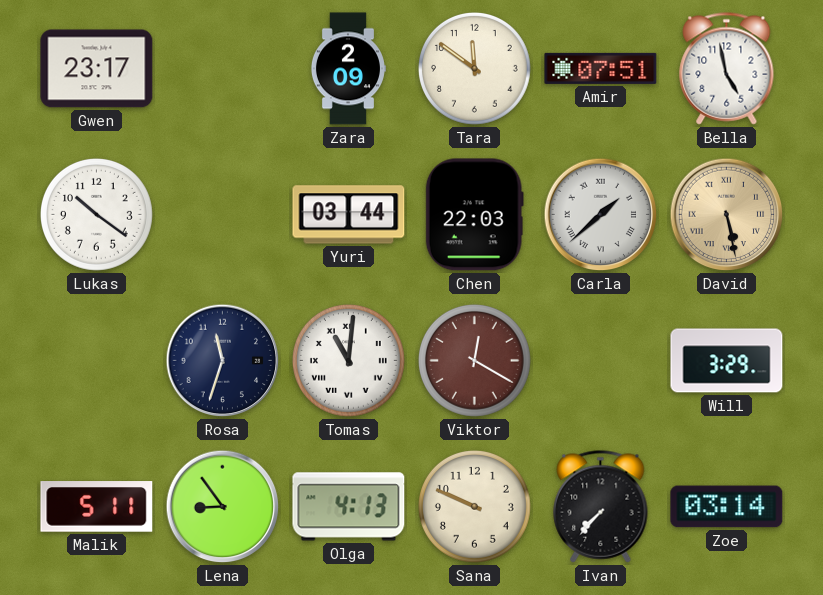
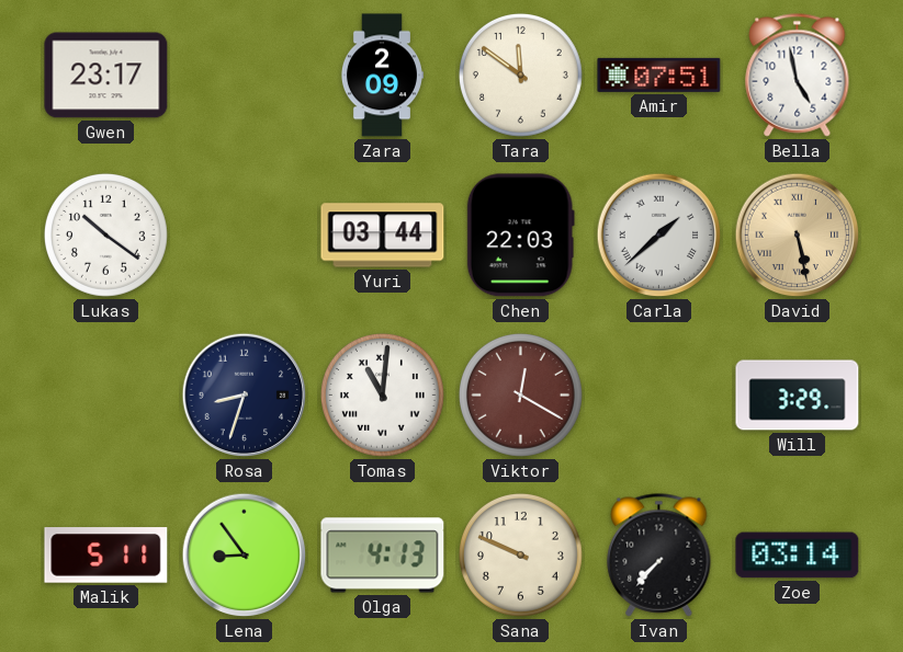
Rosa: 11:33 -> 8:33 (245, 396)
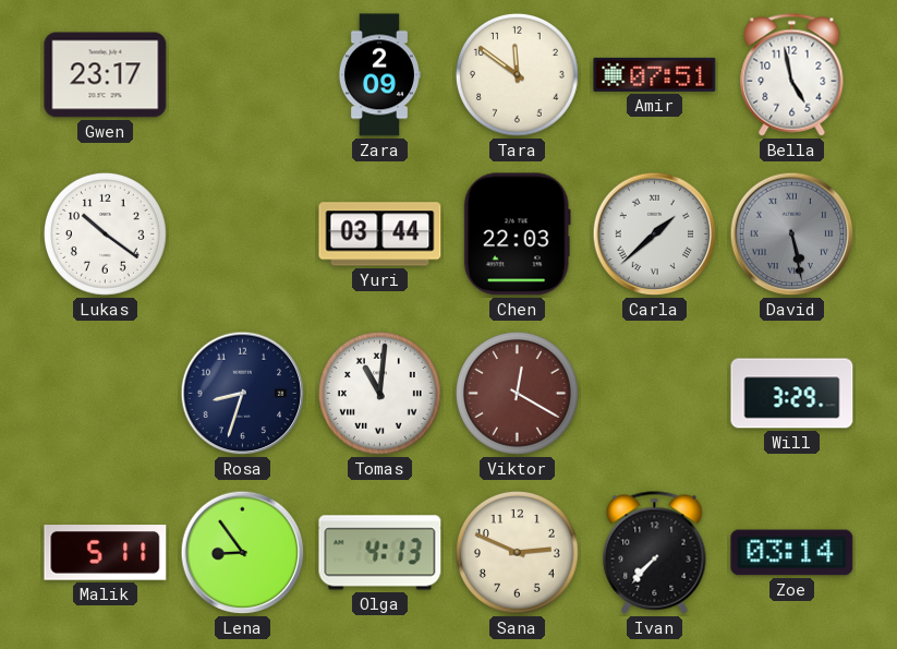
David dial: champagne -> grey (792, 235)
Sana: 9:49 -> 2:49 (517, 552)
